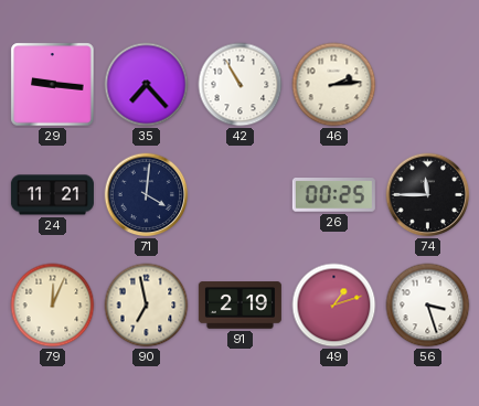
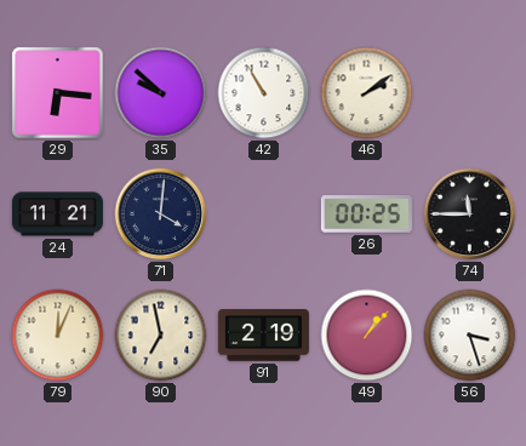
29: 9:16 -> 6:16 (58, 93)
35: 7:23 -> 9:52 (161, 93)
46: 2:14 -> 2:09 (367, 93)
49: 1:12 -> 1:07 (367, 336)
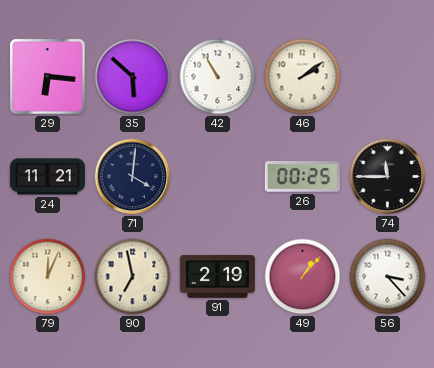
35: 9:52 -> 5:52 (133, 77)
56: 3:27 -> 3:23 (388, 277)
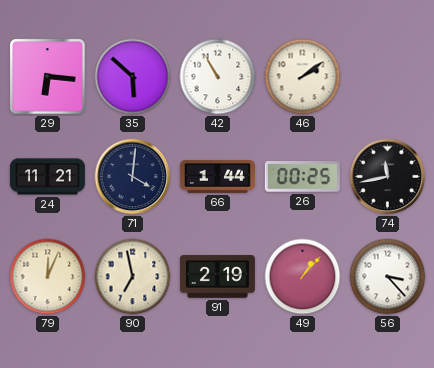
66: none -> 1:44 (217, 177)
74: 11:45 -> 11:43 (388, 177)
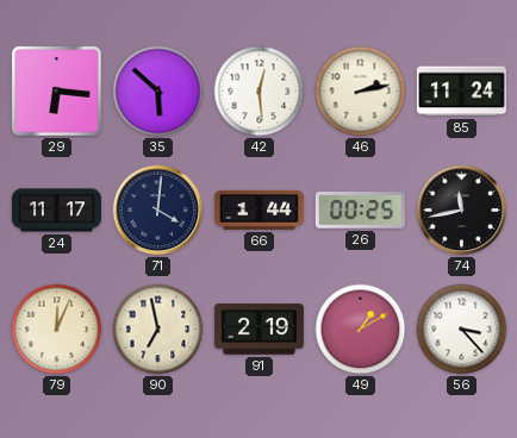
42: 10:55 -> 12:29 (260, 92)
46: 2:09 -> 2:13 (361, 92)
85: none -> 11:24 (461, 92)
24: 11:21 -> 11:17 (56, 211)
49: 1:07 -> 1:10 (361, 330)
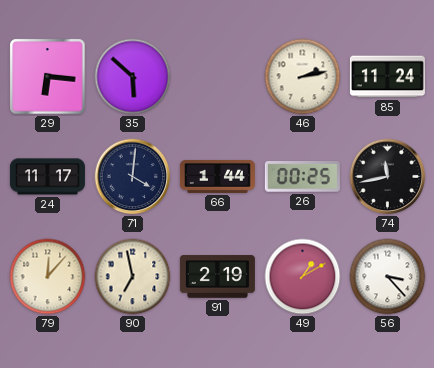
42: 12:29 -> none (260, 92)
79: 12:04 -> 12:07 (48, 277)
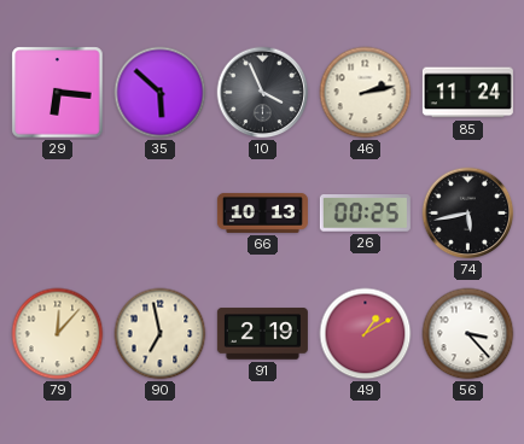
10: none -> 3:56 (263, 93)
24: 11:17 -> none (47, 177)
71: 4:01 -> none (133, 177)
66: 1:44 -> 10:13 (262, 214)
74: 11:43 -> 5:43 (468, 214)
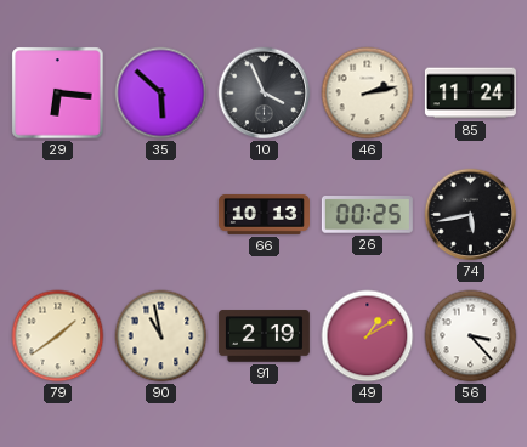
79: 12:07 -> 1:39 (58, 336)
90: 6:58 -> 10:58 (161, 336)
